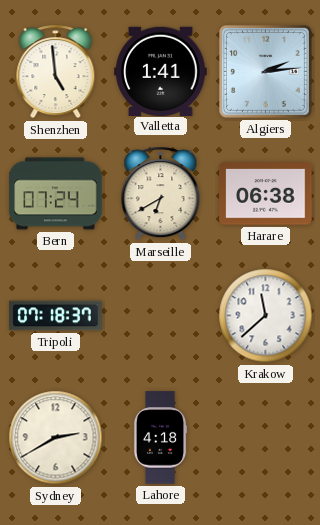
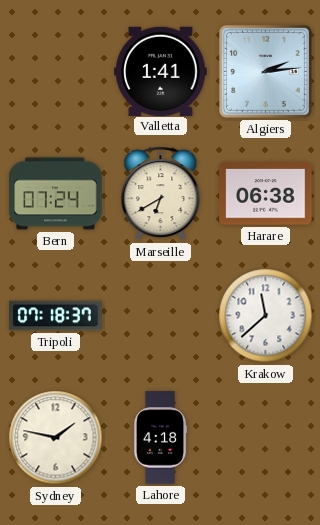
Shenzhen: 4:59 -> none (56, 72)
Sydney: 2:40 -> 1:47 (56, 438)
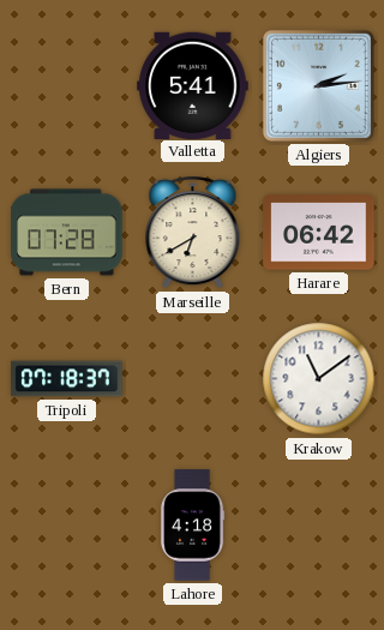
Valletta: 1:41 -> 5:41 (193, 85)
Bern: 07:24 -> 07:28 (67, 233)
Harare: 06:38 -> 06:42 (319, 233)
Krakow: 11:38 -> 11:09 (319, 379)
Sydney: 1:47 -> none (56, 438)
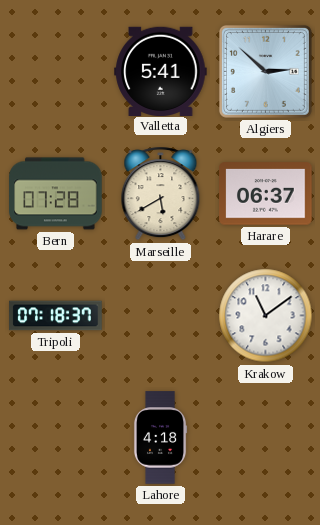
Algiers: 2:14 -> 2:52 (265, 71)
Marseille: 6:40 -> 5:40 (161, 194)
Harare: 06:42 -> 06:37 (266, 194)
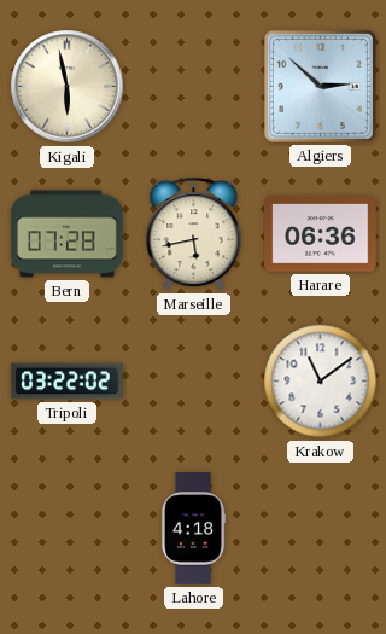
Kigali: none -> 5:58 (68, 87)
Valletta: 5:41 -> none (161, 71)
Marseille: 5:40 -> 5:43 (194, 234)
Harare: 06:37 -> 06:36 (321, 234)
Tripoli: 07:18 -> 03:22 (68, 382)
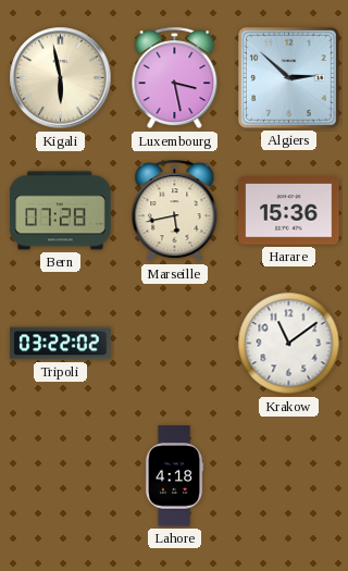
Luxembourg: none -> 3:28 (175, 78)
Harare: 06:36 -> 15:36 (289, 211)
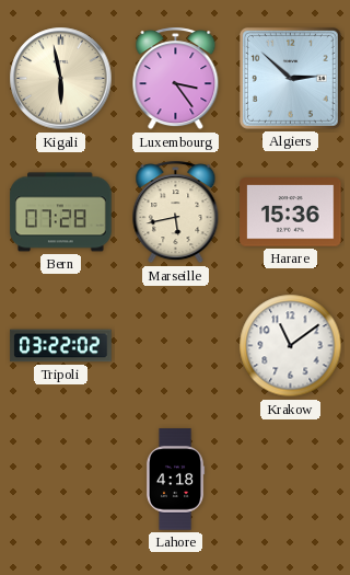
Luxembourg: 3:28 -> 3:24 (176, 79)
